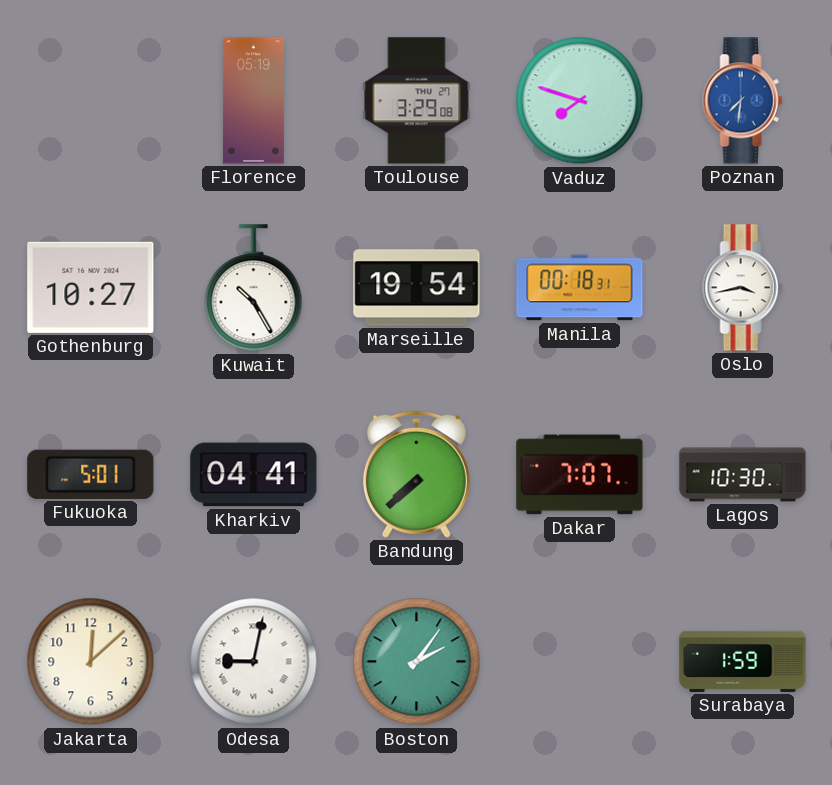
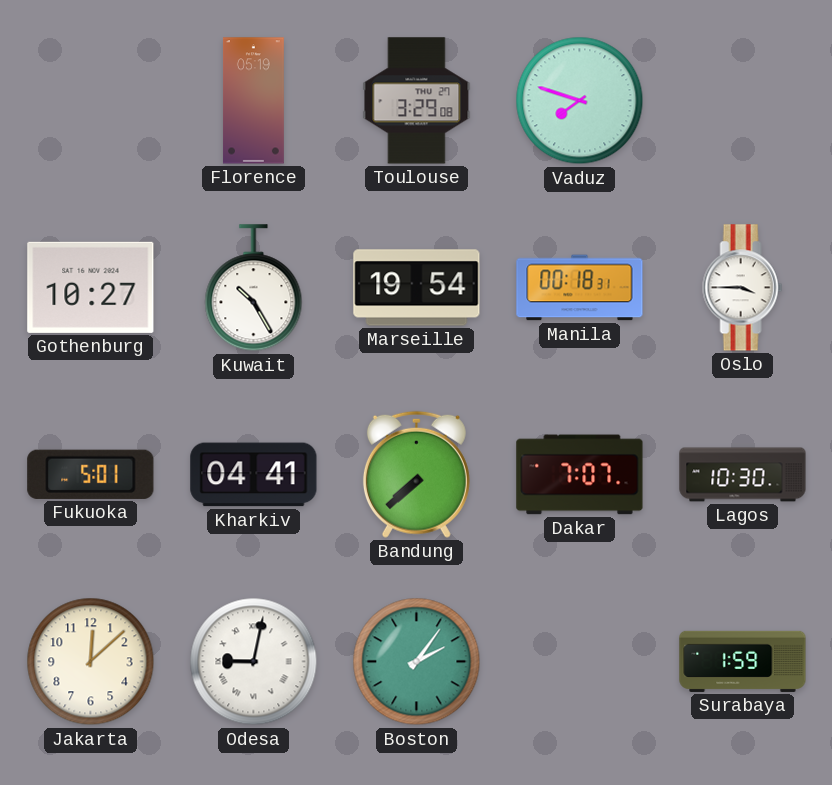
Poznan: 7:31 -> none (743, 101)
Oslo: 3:43 -> 3:45 (743, 288)
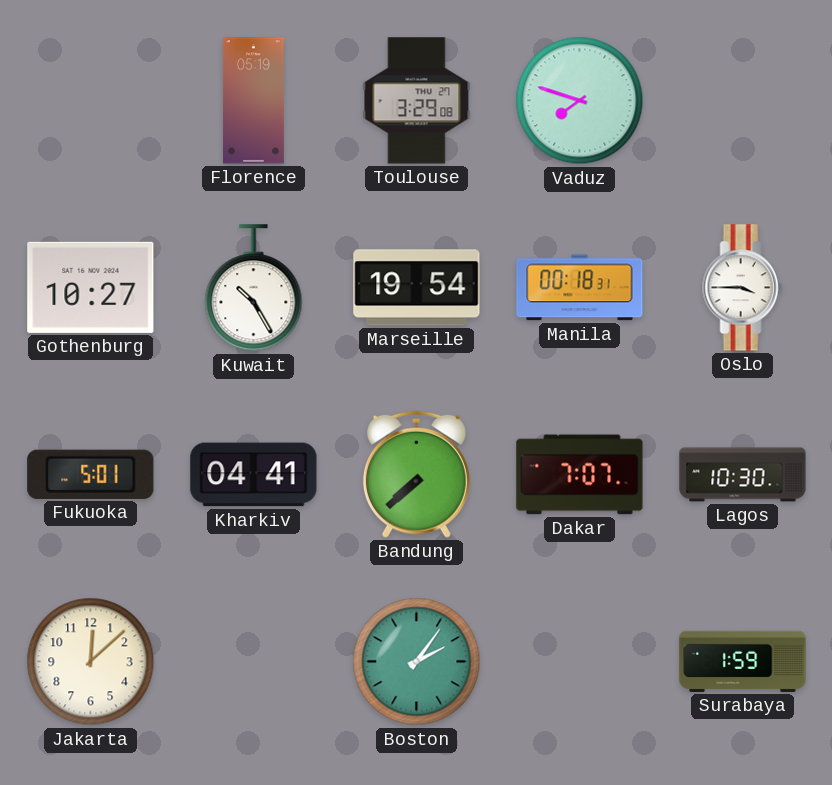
Odesa: 9:02 -> none (254, 662)
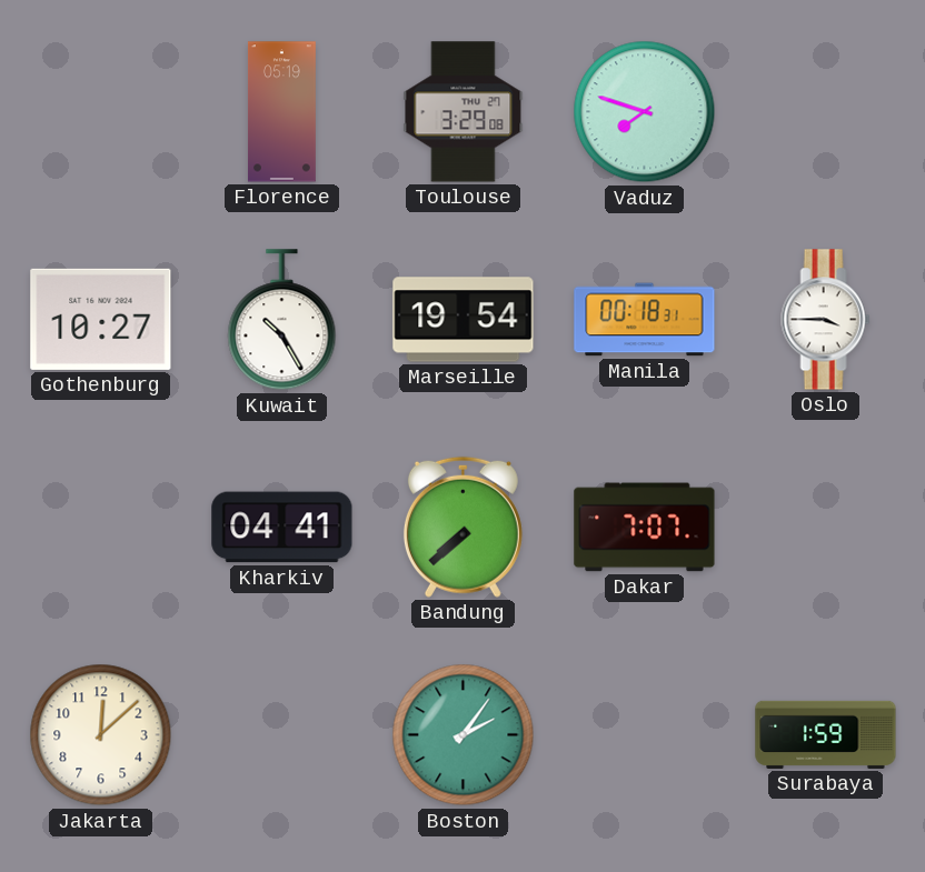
Fukuoka: 5:01 -> none (91, 474)
Lagos: 10:30 -> none (743, 475)
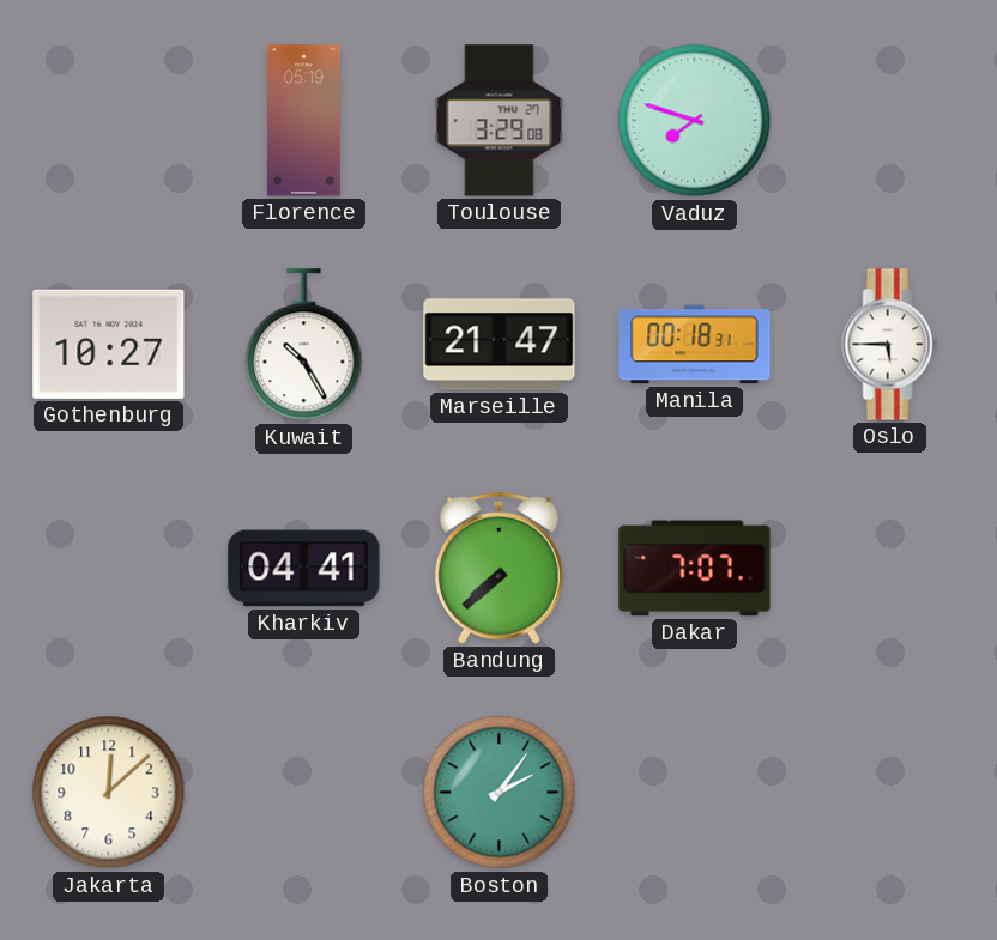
Marseille: 19:54 -> 21:47 (500, 345)
Oslo: 3:45 -> 5:45 (890, 345)
Surabaya: 1:59 -> none (826, 734)
